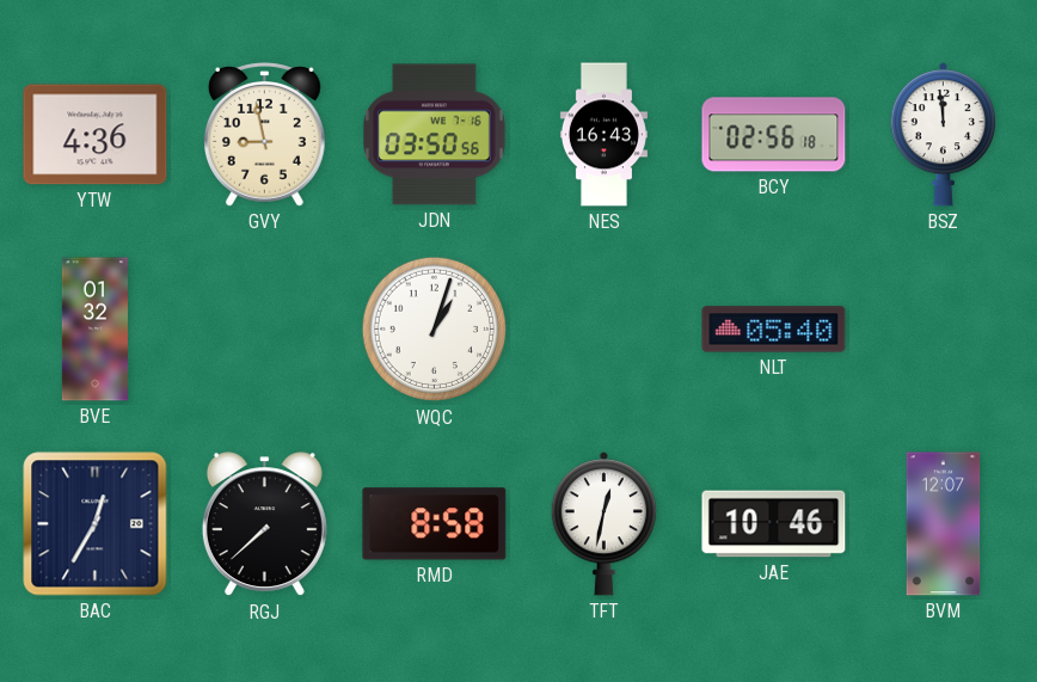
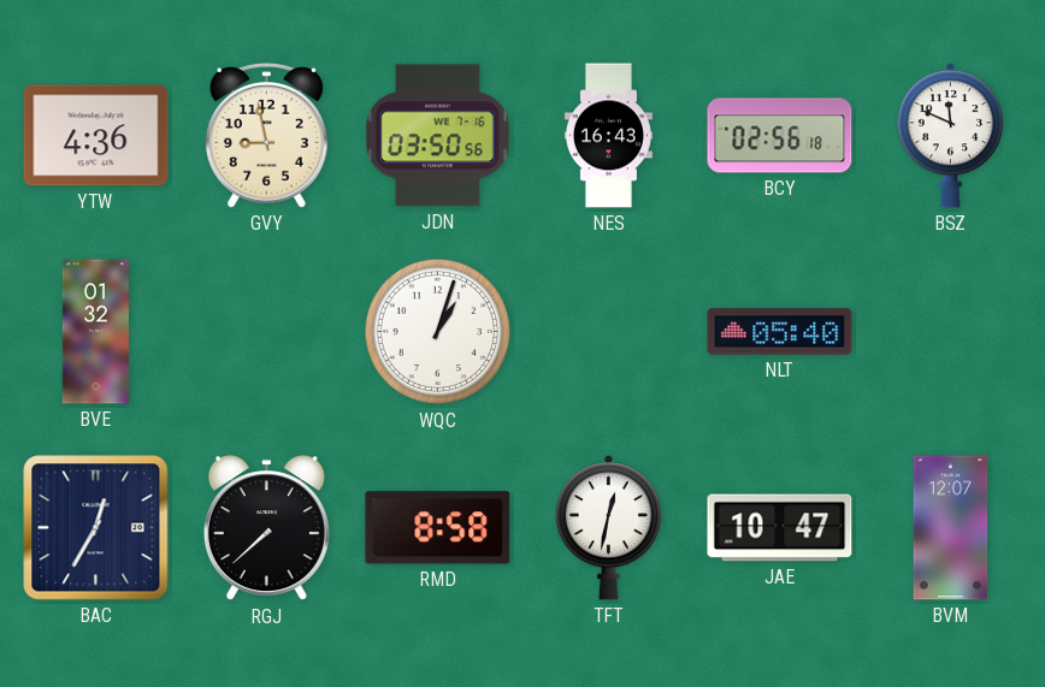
BSZ: 11:59 -> 11:49 (950, 136)
JAE: 10:46 -> 10:47 (780, 528)
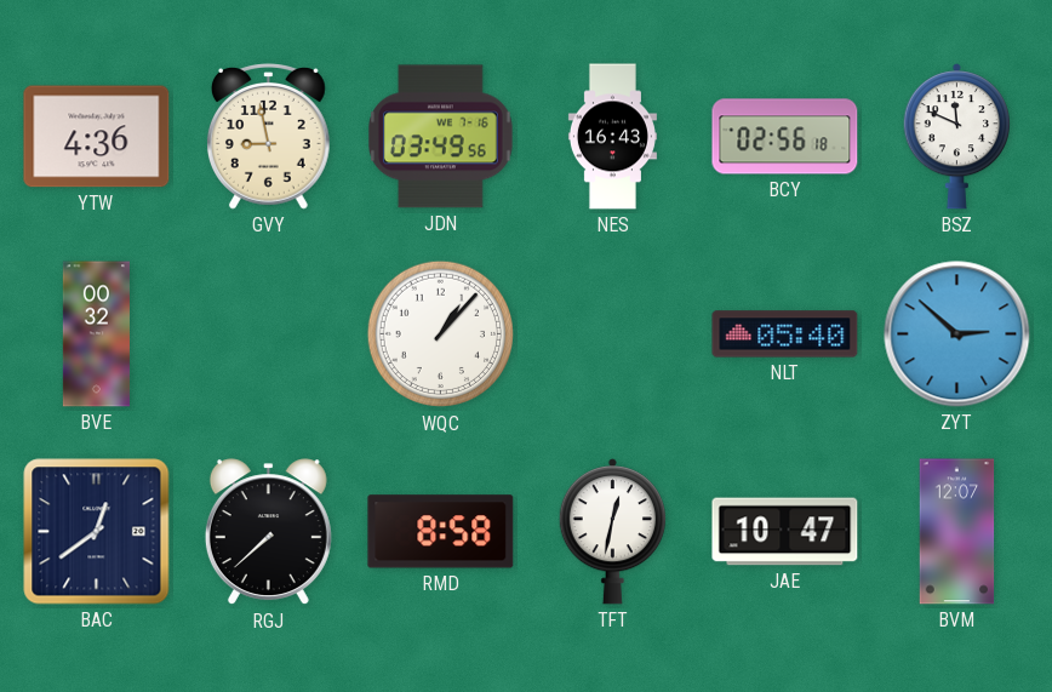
JDN: 03:50 -> 03:49 (441, 137)
BVE: 01:32 -> 00:32 (96, 334)
WQC: 1:03 -> 1:07 (441, 334)
ZYT: none -> 2:52 (957, 334)
BAC: 12:35 -> 12:39 (97, 532)
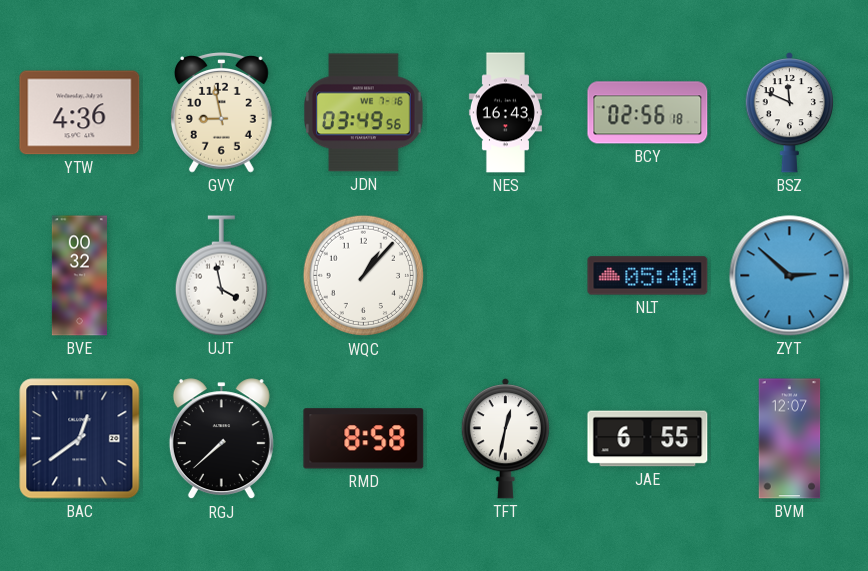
UJT: none -> 3:58 (221, 276)
JAE: 10:47 -> 6:55 (648, 439)
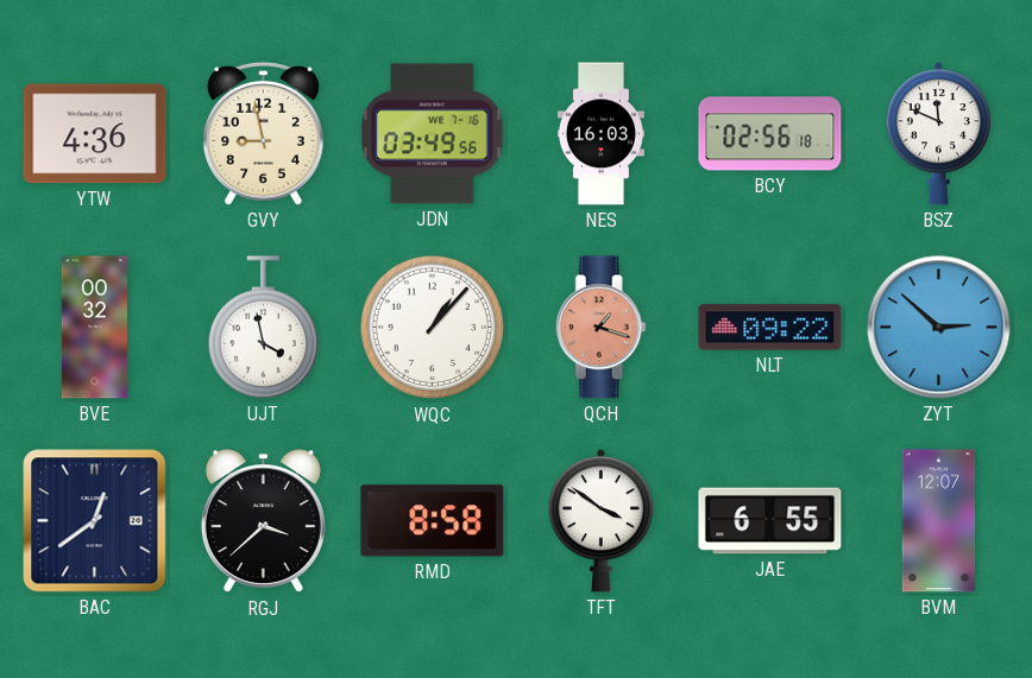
NES: 16:43 -> 16:03 (600, 134)
QCH: none -> 1:18 (600, 328)
NLT: 05:40 -> 09:22 (770, 328)
RGJ: 7:38 -> 3:38 (263, 521)
TFT: 12:32 -> 3:51 (600, 521)
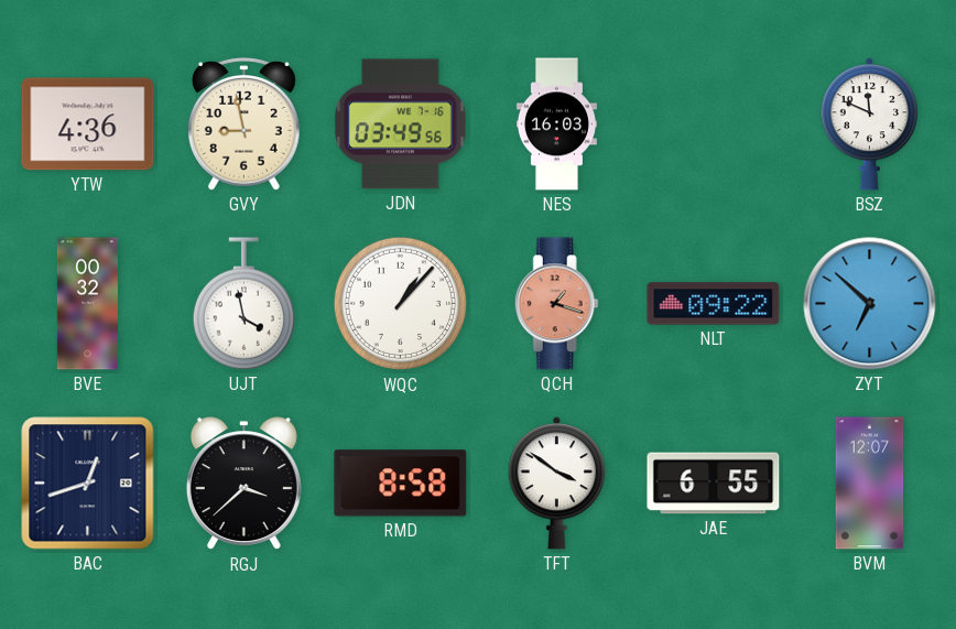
BCY: 02:56 -> none (770, 134)
ZYT: 2:52 -> 6:52 (870, 304)
BAC: 12:39 -> 12:42 (88, 484)
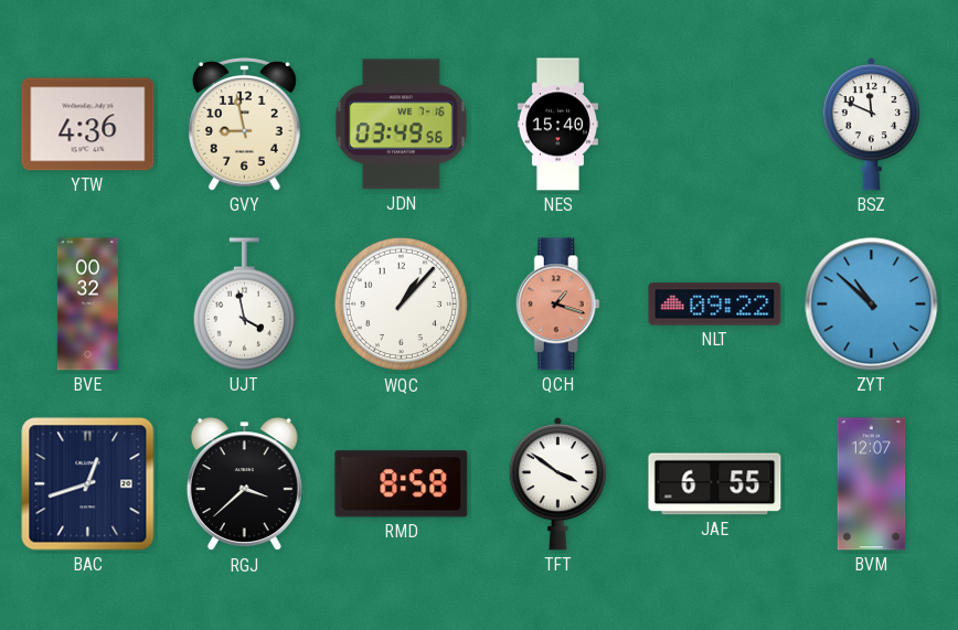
NES: 16:03 -> 15:40 (557, 125)
ZYT: 6:52 -> 10:52 (872, 305)
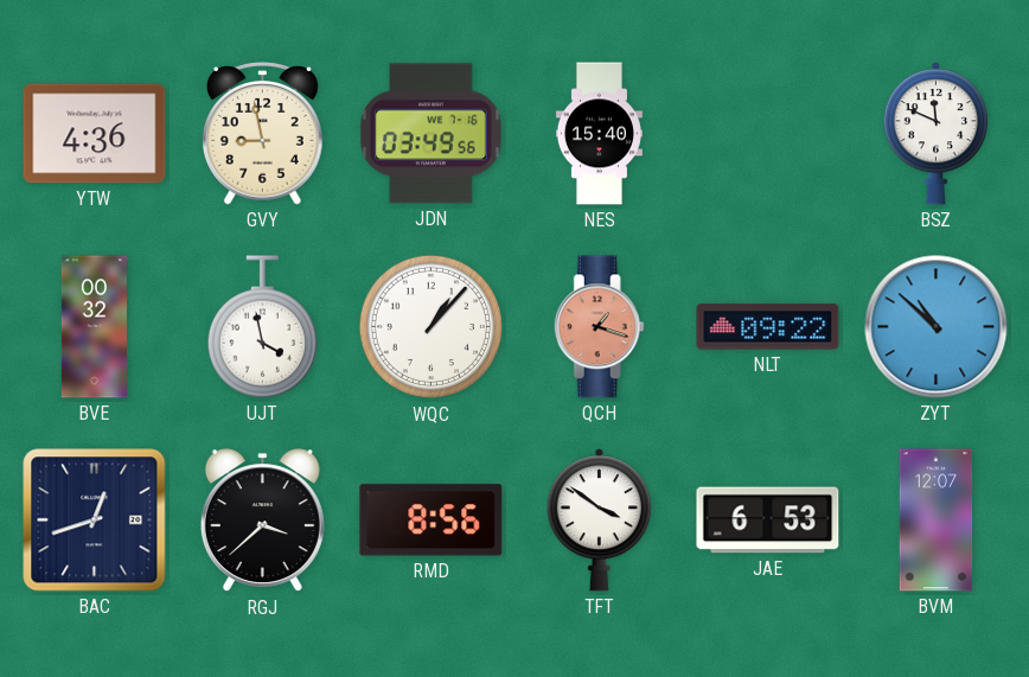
RMD: 8:58 -> 8:56 (432, 520)
JAE: 6:55 -> 6:53 (768, 520)
